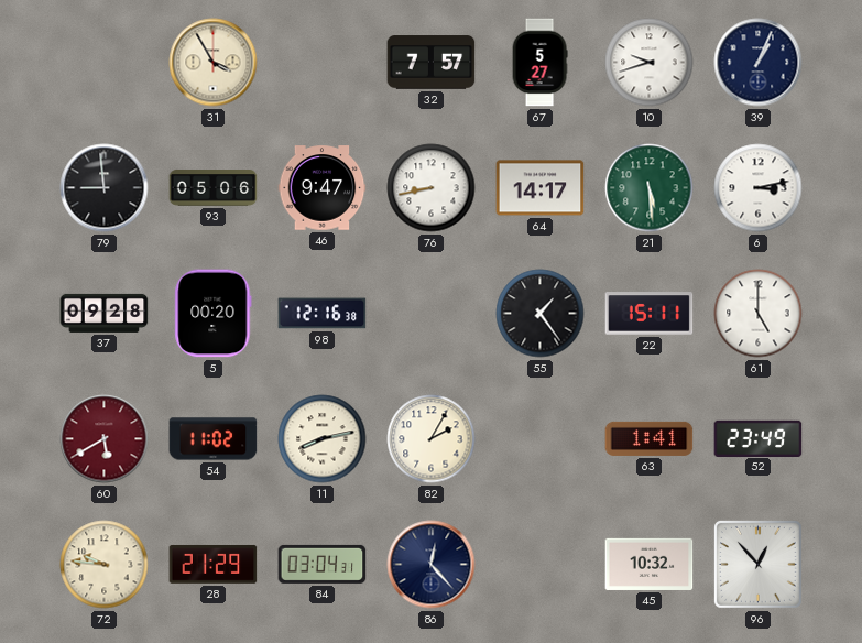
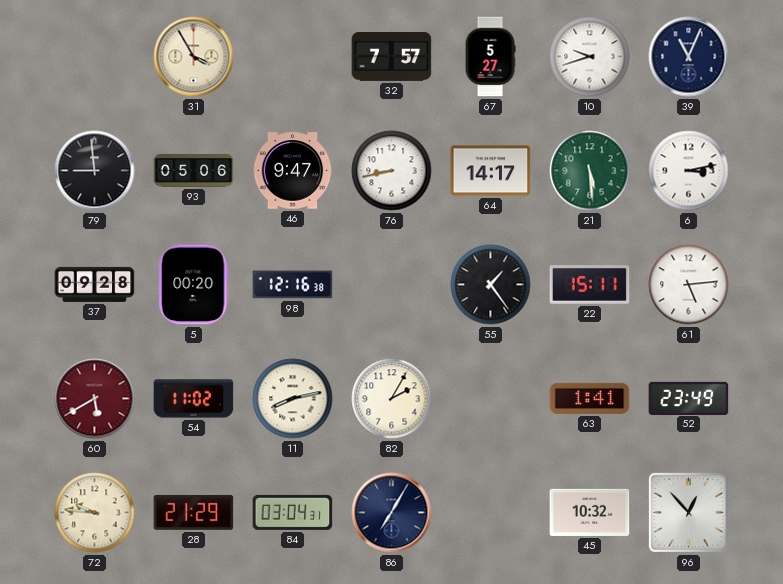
39: 1:04 -> 11:04 (689, 57)
61: 5:00 -> 5:14 (689, 285)
86: 12:23 -> 7:05 (392, 513)
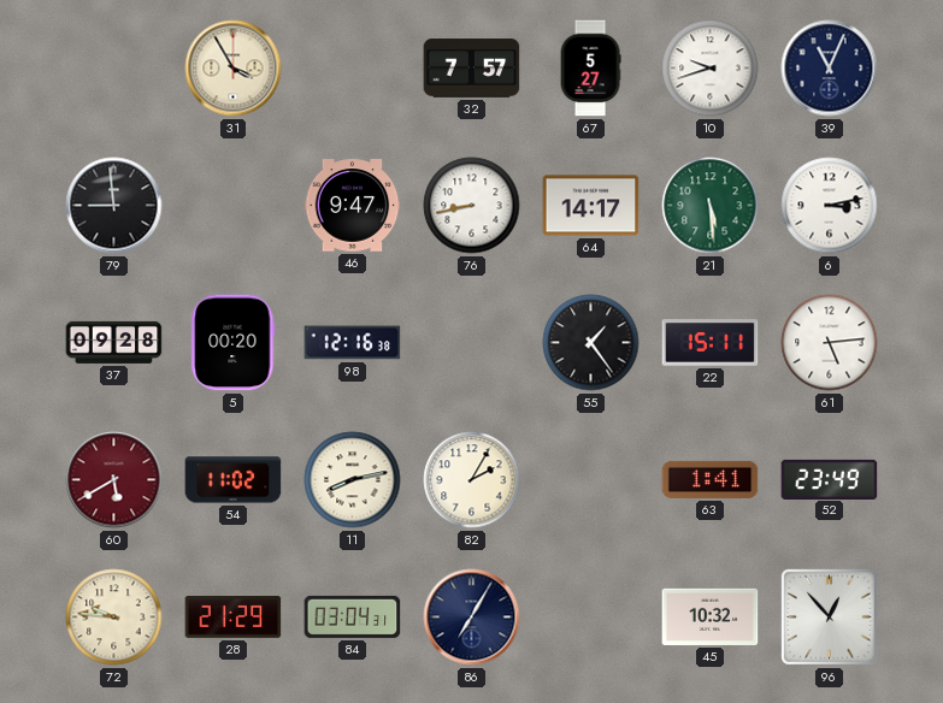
93: 05:06 -> none (194, 171)
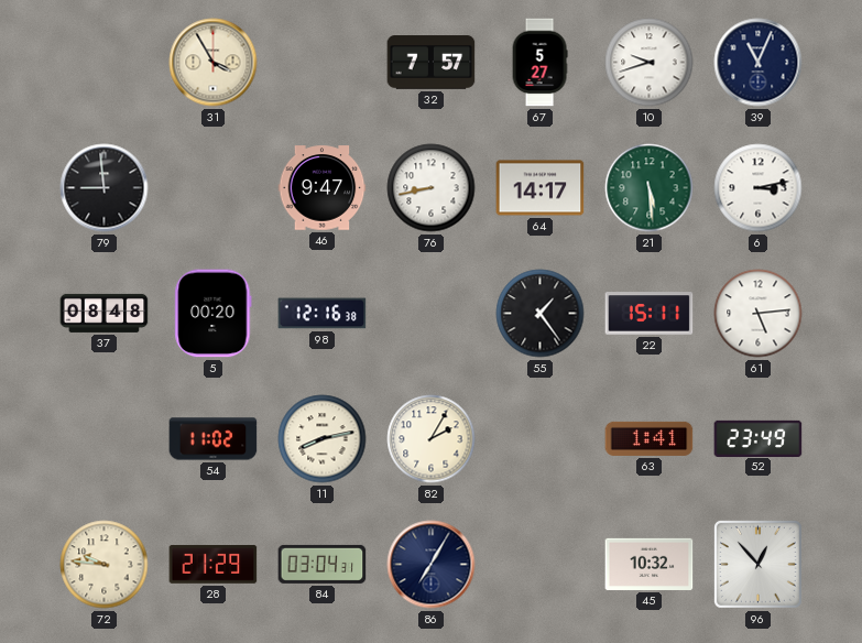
37: 09:28 -> 08:48 (105, 313)
60: 5:40 -> none (114, 480)
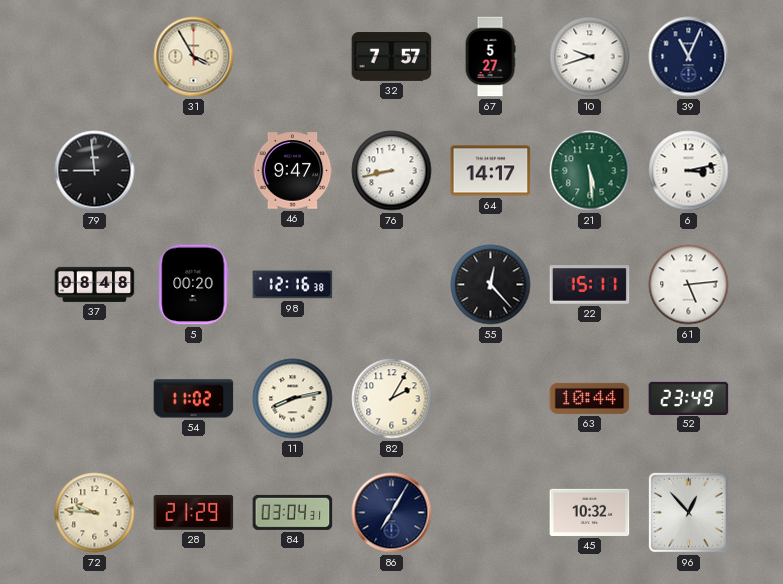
55: 1:24 -> 12:23 (491, 285)
63: 1:41 -> 10:44 (590, 398)
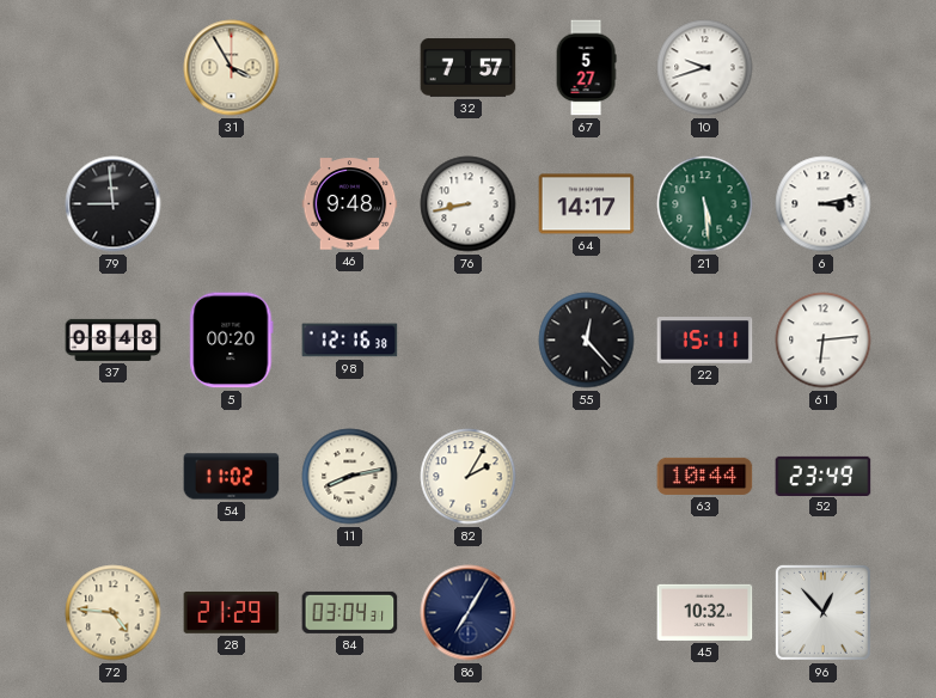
39: 11:04 -> none (689, 57)
46: 9:47 -> 9:48 (350, 204)
61: 5:14 -> 6:14 (824, 341)
72: 9:46 -> 4:46 (114, 613)
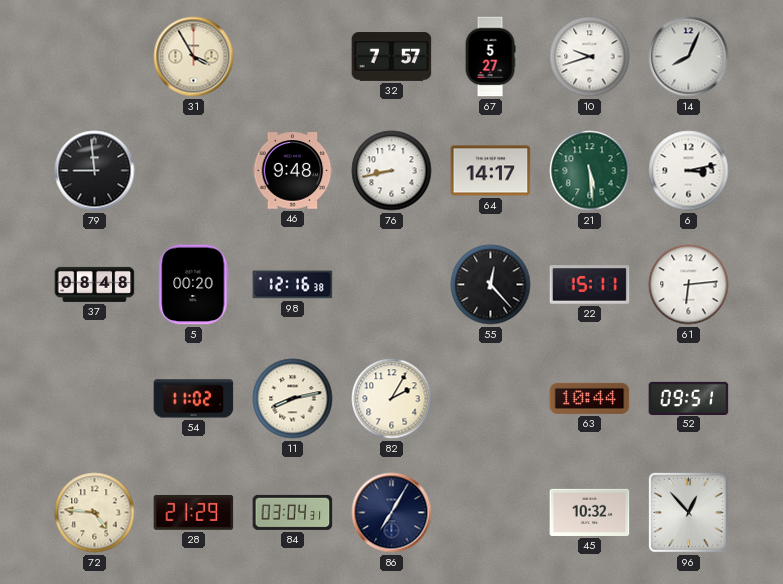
14: none -> 8:04 (689, 57)
52: 23:49 -> 09:51 (689, 398)
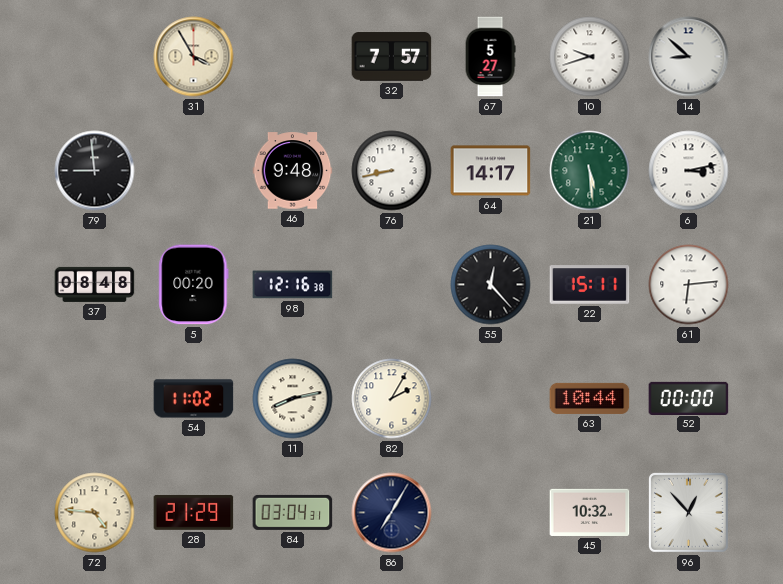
14: 8:04 -> 8:52 (689, 57)
52: 09:51 -> 00:00 (689, 398)
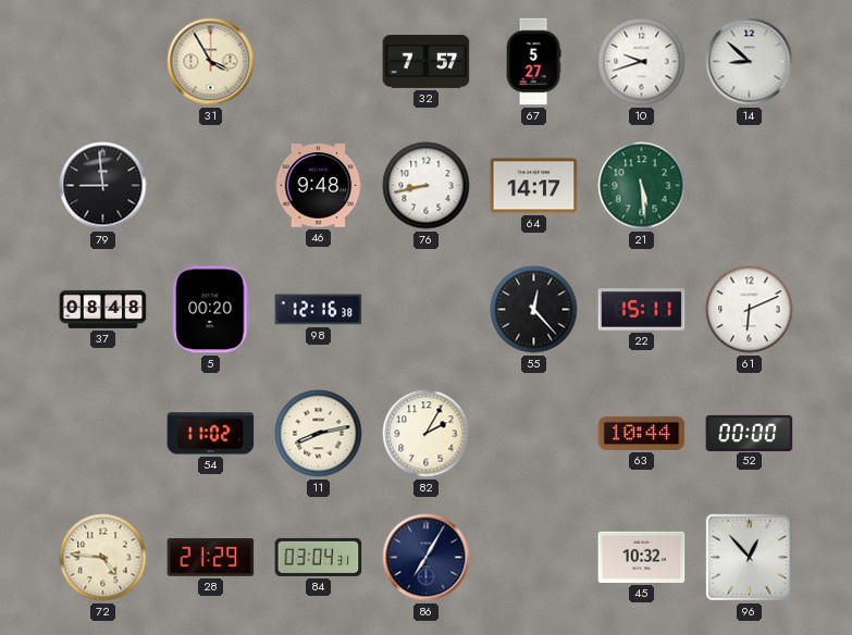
6: 3:13 -> none (689, 171)
61: 6:14 -> 6:11 (750, 310)
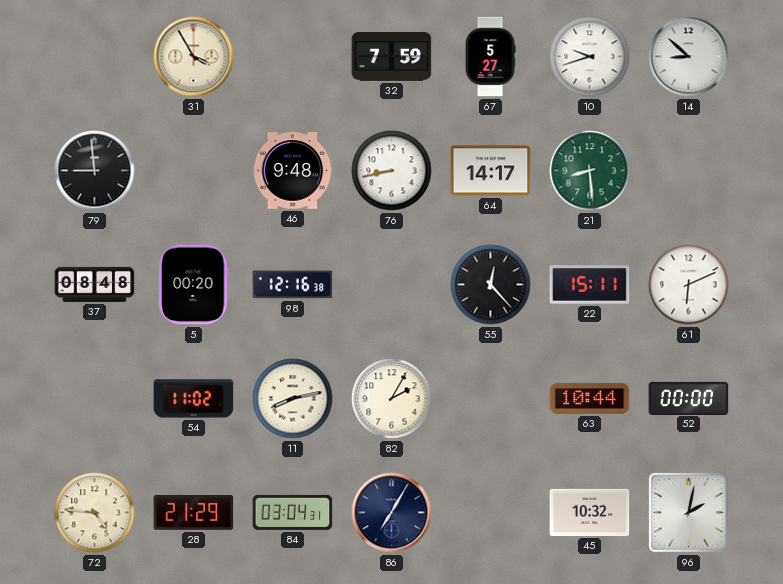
32: 7:57 -> 7:59 (392, 57)
21: 5:29 -> 8:29 (590, 171)
96: 12:53 -> 2:02 (688, 512)
